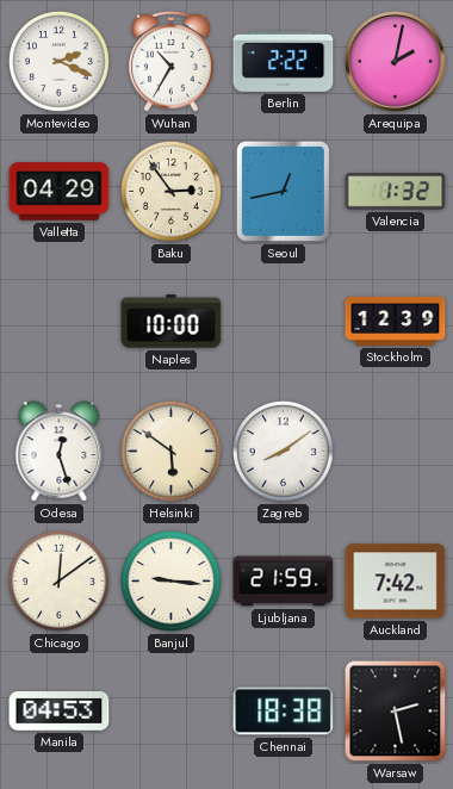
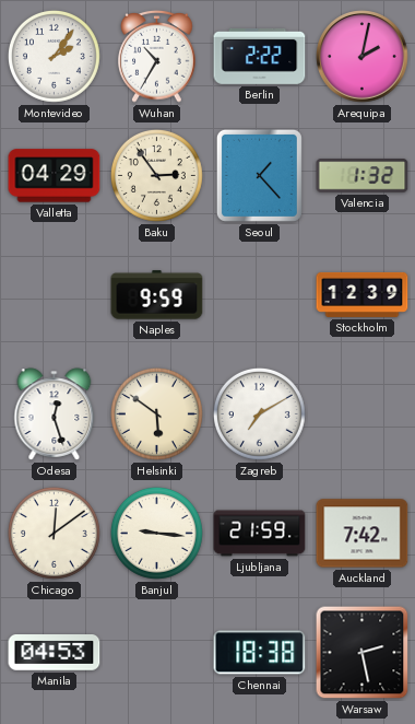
Montevideo: 2:19 -> 2:06 (54, 56)
Seoul: 12:43 -> 1:23 (259, 175)
Naples: 10:00 -> 9:59 (157, 295)
Zagreb: 8:09 -> 7:10 (259, 413)
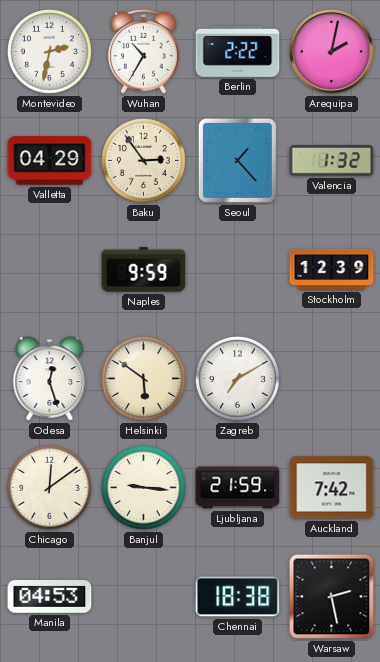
Montevideo: 2:06 -> 2:32 (49, 51)
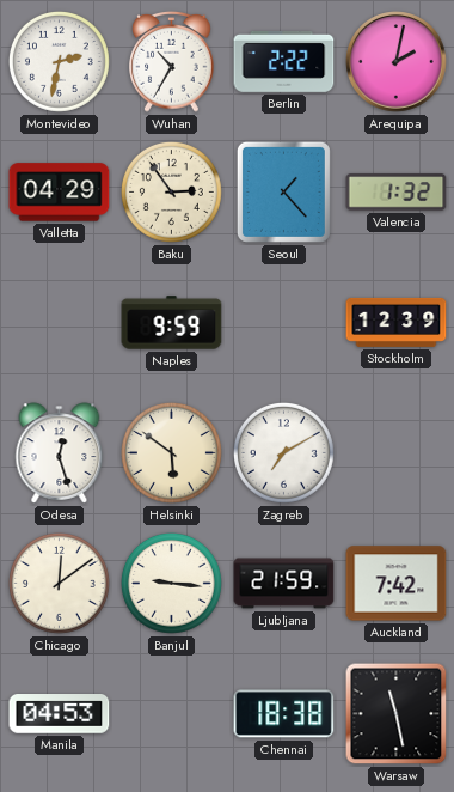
Warsaw: 2:28 -> 11:28 (397, 714)
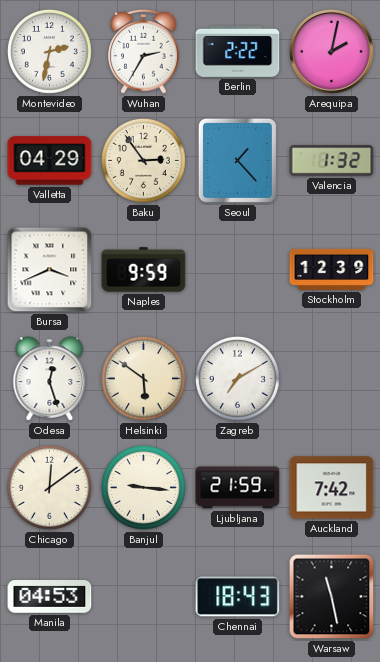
Wuhan: 10:35 -> 2:35 (144, 51)
Bursa: none -> 3:41 (50, 270)
Chennai: 18:38 -> 18:43 (238, 597)
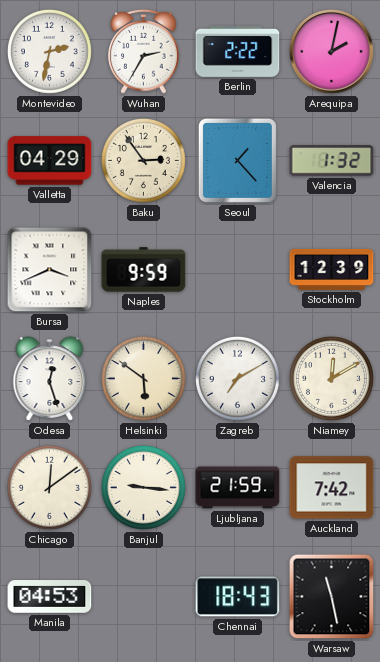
Niamey: none -> 12:10 (331, 378)
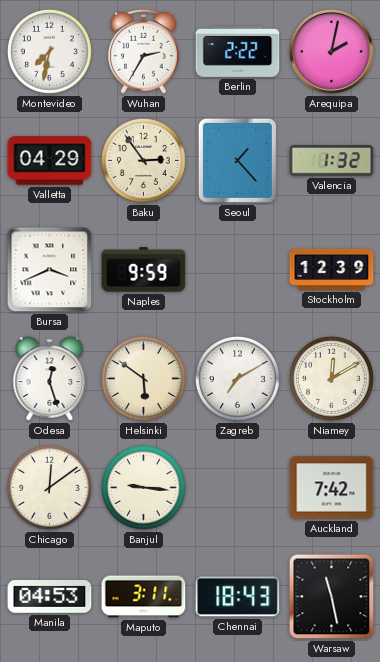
Montevideo: 2:32 -> 7:32 (49, 51)
Ljubljana: 21:59 -> none (238, 488)
Maputo: none -> 3:11 (144, 597)
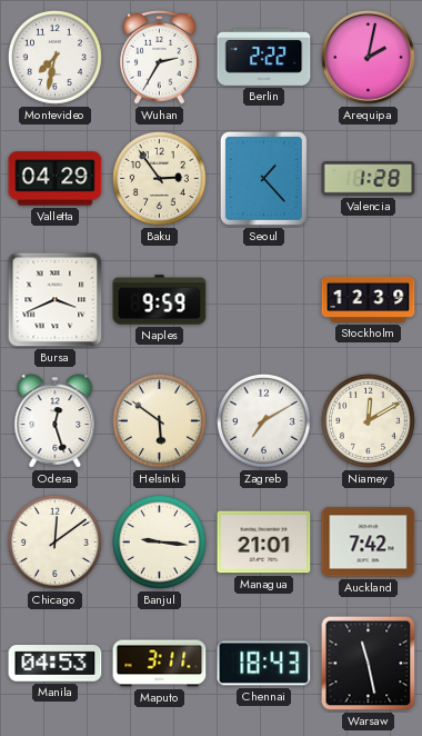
Valencia: 1:32 -> 1:28 (369, 179)
Managua: none -> 21:01 (264, 543)
